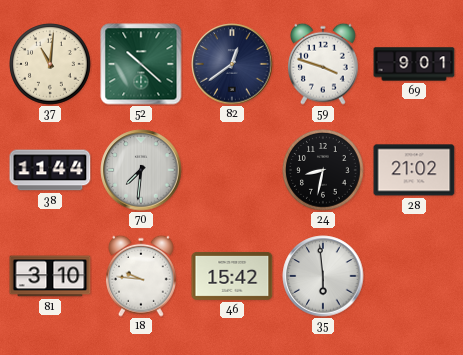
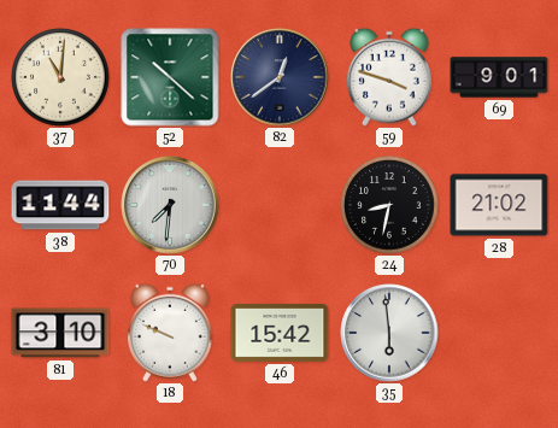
18: 9:46 -> 9:49 (171, 333)
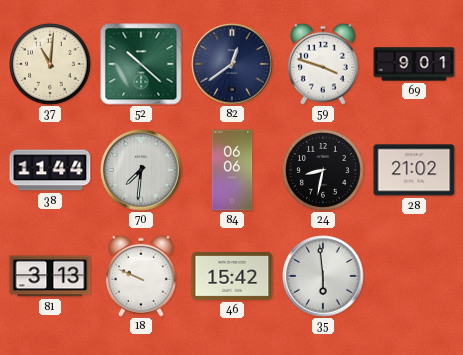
84: none -> 06:06 (232, 170)
81: 3:10 -> 3:13 (50, 276)
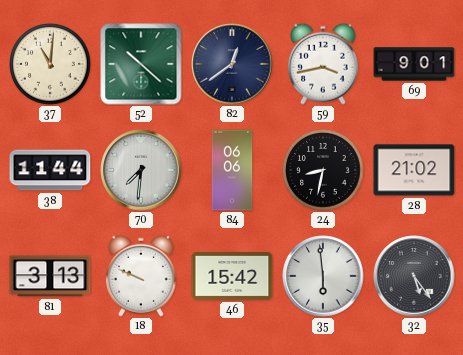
59: 3:48 -> 3:43 (324, 64)
32: none -> 5:24 (414, 276)
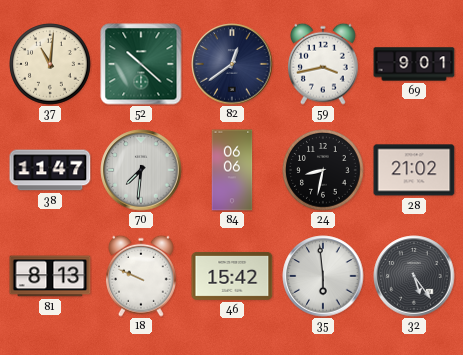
38: 11:44 -> 11:47 (50, 170)
81: 3:13 -> 8:13 (50, 276)
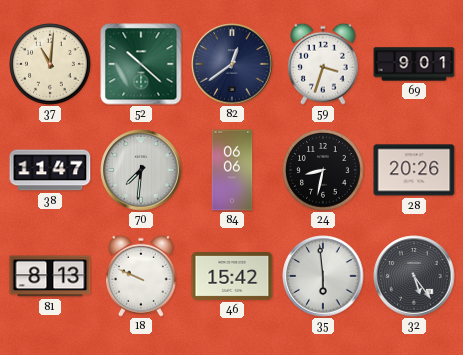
59: 3:43 -> 3:33 (324, 64)
28: 21:02 -> 20:26 (414, 170)
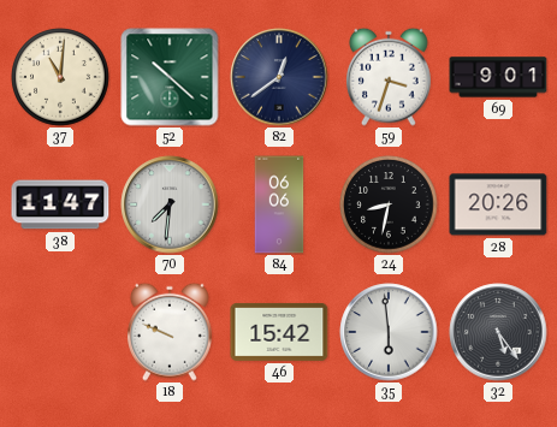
81: 8:13 -> none (50, 276)
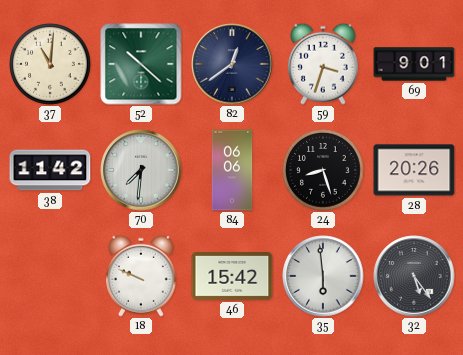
38: 11:47 -> 11:42 (50, 170)
24: 8:32 -> 8:27 (323, 170)
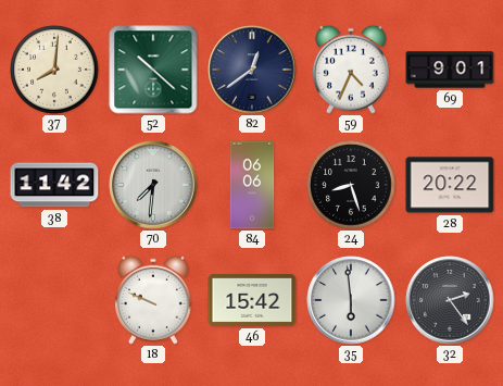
37: 11:01 -> 8:01 (54, 70)
59: 3:33 -> 4:34 (352, 70)
28: 20:26 -> 20:22 (450, 185)
32: 5:24 -> 2:24 (450, 300)
